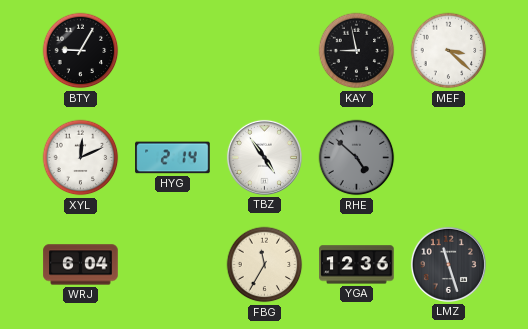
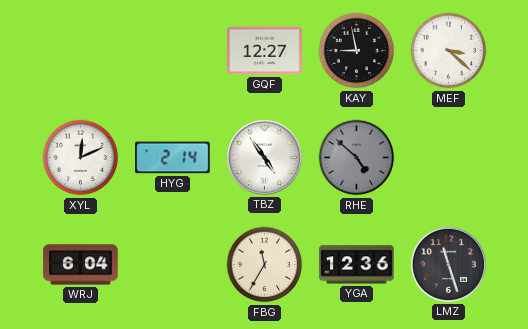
BTY: 9:05 -> none (81, 51)
GQF: none -> 12:27 (265, 51)
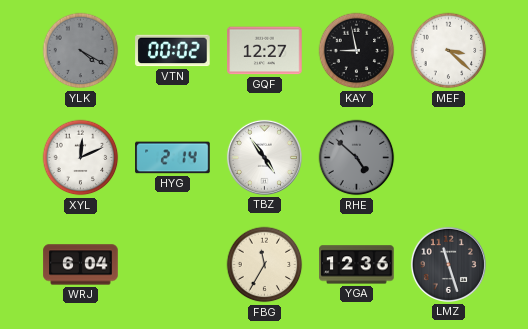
YLK: none -> 4:20 (81, 51)
VTN: none -> 00:02 (173, 51)
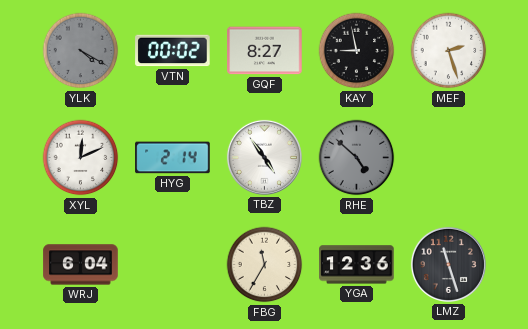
GQF: 12:27 -> 8:27 (265, 51)
MEF: 3:22 -> 2:27 (449, 51)
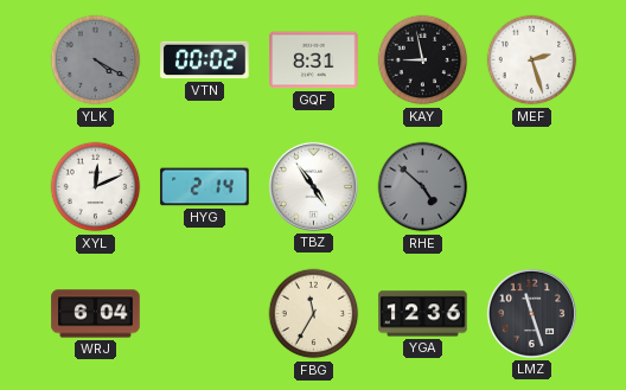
GQF: 8:27 -> 8:31 (314, 60)
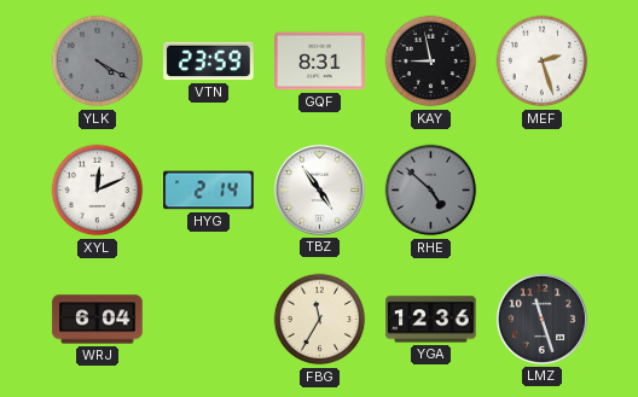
VTN: 00:02 -> 23:59 (209, 62)
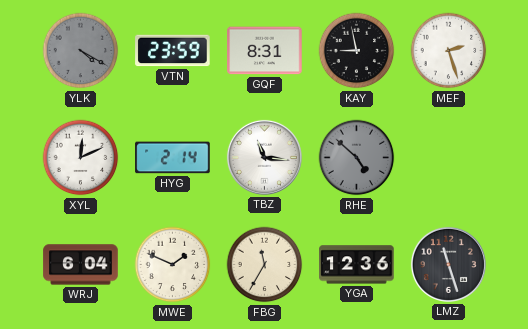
TBZ: 4:54 -> 11:16 (264, 157)
MWE: none -> 1:49 (173, 265)
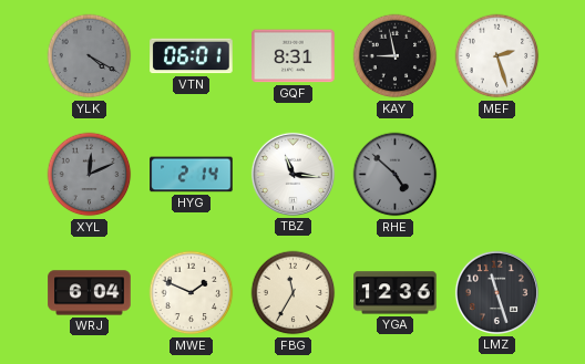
VTN: 23:59 -> 06:01 (192, 56)
XYL dial: white -> grey (90, 175)
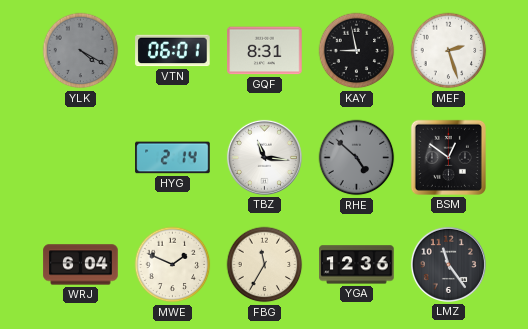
XYL: 12:11 -> none (90, 175)
BSM: none -> 12:51 (448, 157)
LMZ: 11:27 -> 11:24 (448, 264)
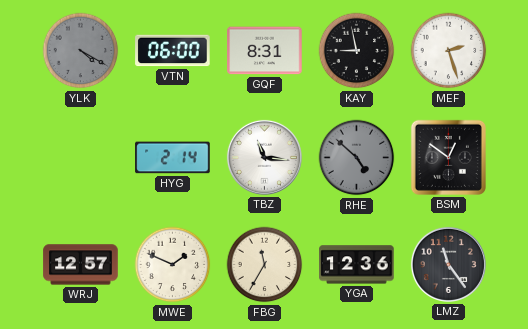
VTN: 06:01 -> 06:00 (173, 51)
WRJ: 6:04 -> 12:57 (81, 265)
